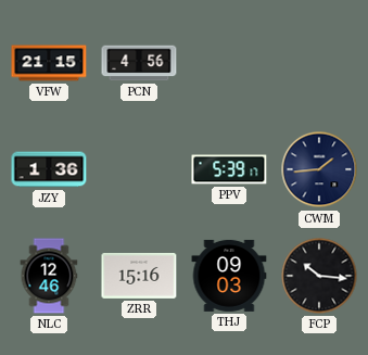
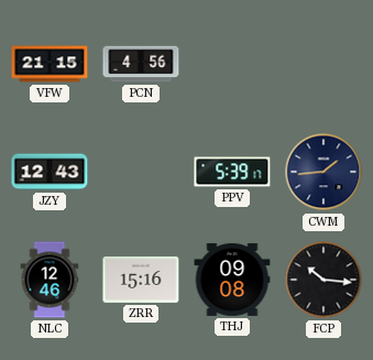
JZY: 1:36 -> 12:43 (50, 172)
THJ: 09:03 -> 09:08 (232, 280)
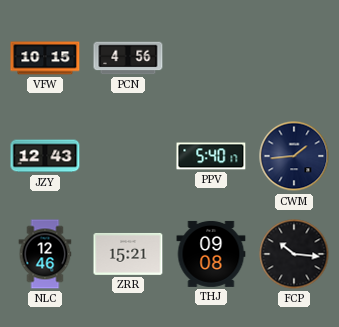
VFW: 21:15 -> 10:15 (45, 58)
PPV: 5:39 -> 5:40 (211, 156)
ZRR: 15:16 -> 15:21 (128, 254)
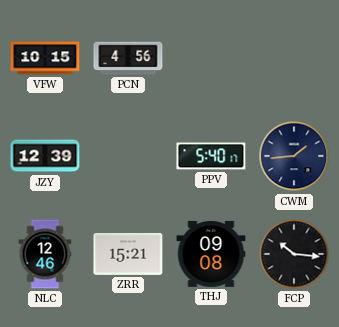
JZY: 12:43 -> 12:39 (45, 156)
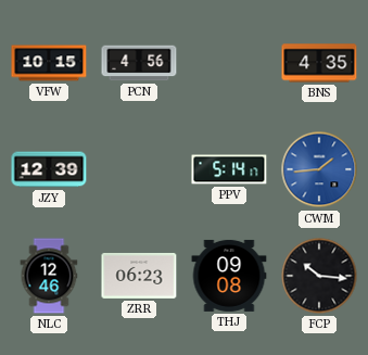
BNS: none -> 4:35 (319, 63)
PPV: 5:40 -> 5:14 (229, 169)
CWM dial: navy -> blue (319, 169)
ZRR: 15:21 -> 06:23 (139, 276)
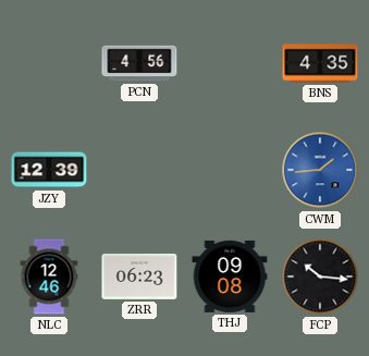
VFW: 10:15 -> none (49, 63)
PPV: 5:14 -> none (229, 169)
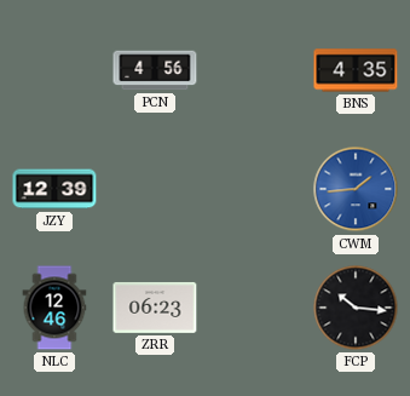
THJ: 09:08 -> none (230, 277)
